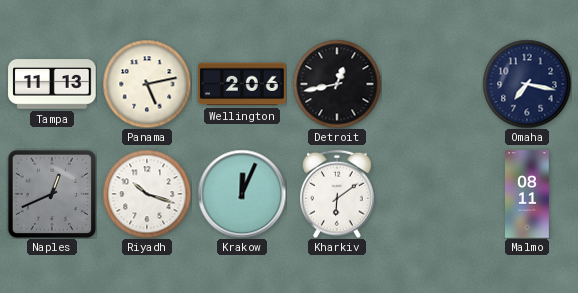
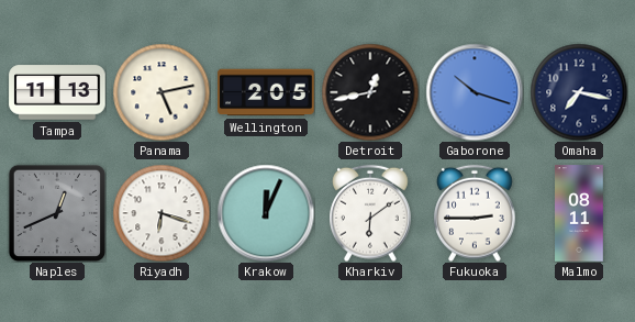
Wellington: 2:06 -> 2:05 (266, 92)
Gaborone: none -> 10:18 (475, 92)
Riyadh: 10:18 -> 6:18 (161, 213)
Fukuoka: none -> 2:45 (476, 213)
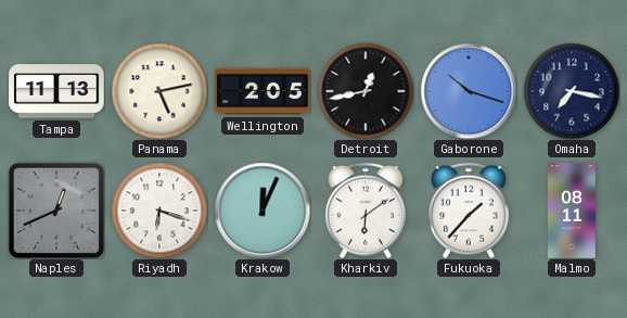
Fukuoka: 2:45 -> 1:37 (470, 211)
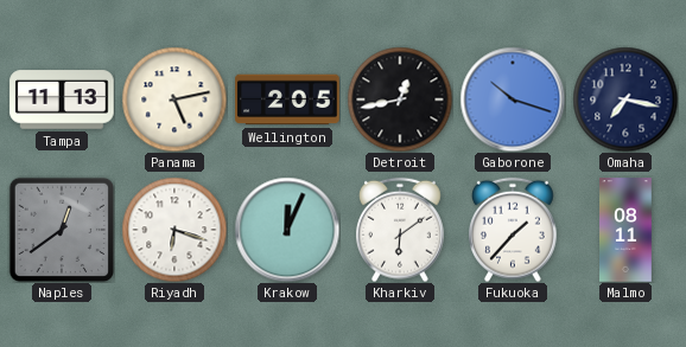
Naples: 12:41 -> 12:39 (61, 229)
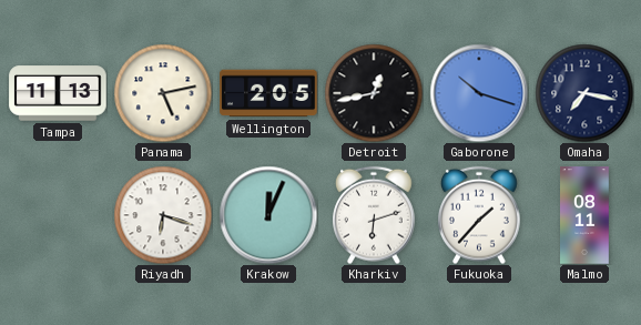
Naples: 12:39 -> none (61, 229)
Kharkiv: 6:09 -> 6:12 (375, 215)
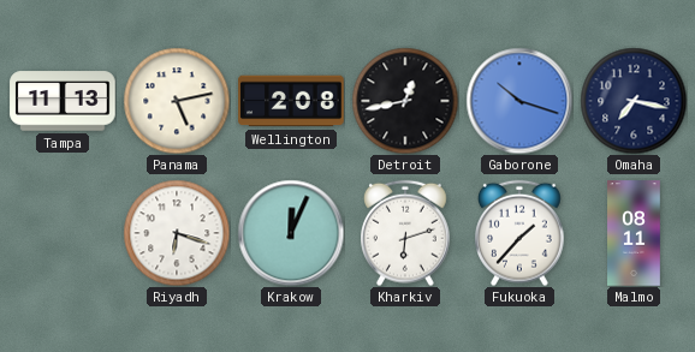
Wellington: 2:05 -> 2:08 (291, 101)
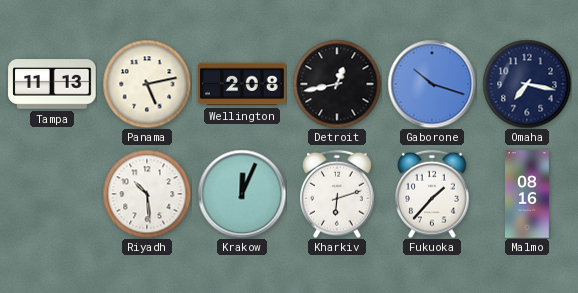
Riyadh: 6:18 -> 10:29 (147, 194)
Malmo: 08:11 -> 08:16 (528, 194)
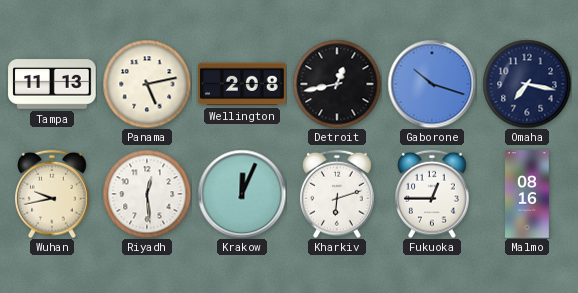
Wuhan: none -> 9:43 (53, 194)
Riyadh: 10:29 -> 12:29 (147, 194)
Fukuoka: 1:37 -> 12:45 (433, 194)
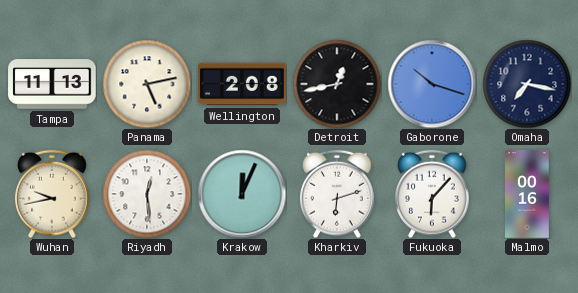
Fukuoka: 12:45 -> 6:07 (433, 194)
Malmo: 08:16 -> 00:16 (528, 194)
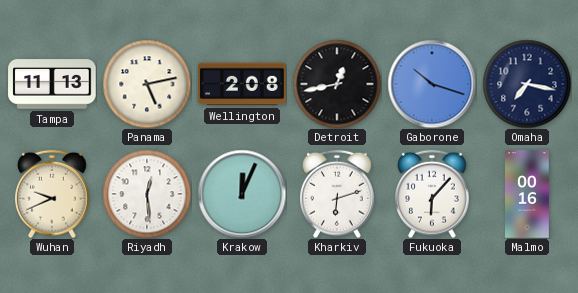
Wuhan: 9:43 -> 9:41 (53, 194)
